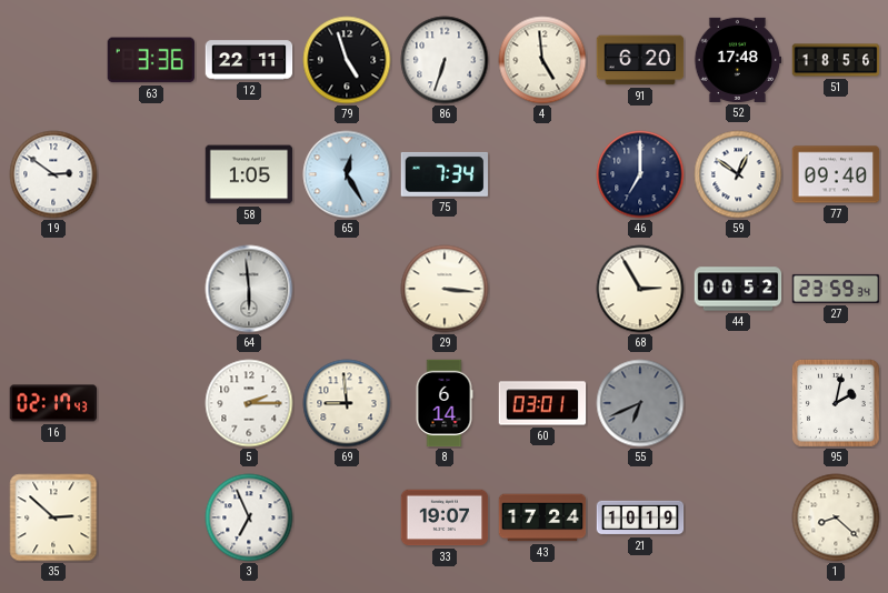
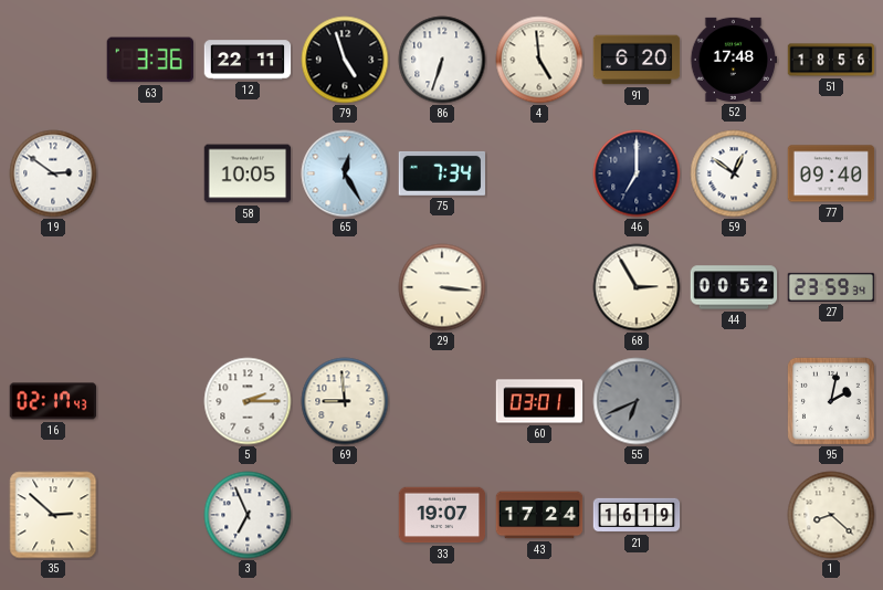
58: 1:05 -> 10:05 (248, 173)
64: 5:59 -> none (249, 289)
8: 6:14 -> none (445, 403)
21: 10:19 -> 16:19 (637, 515)
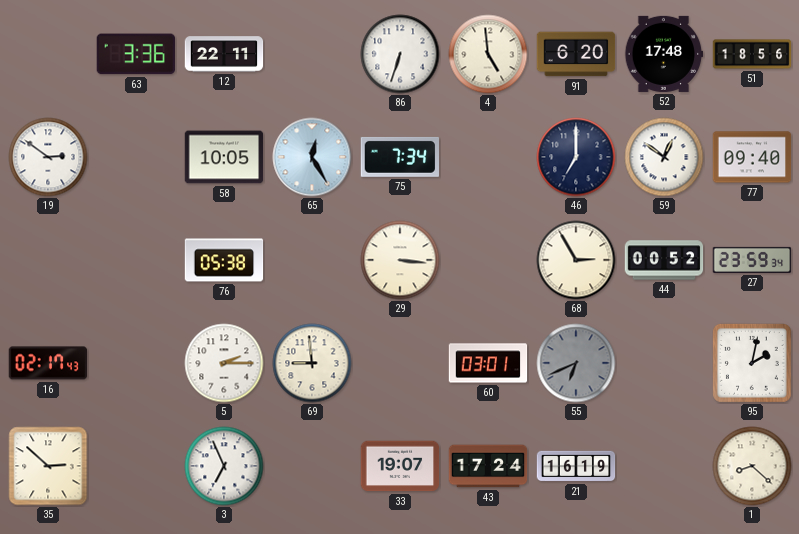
79: 4:57 -> none (345, 60)
76: none -> 05:38 (224, 260)
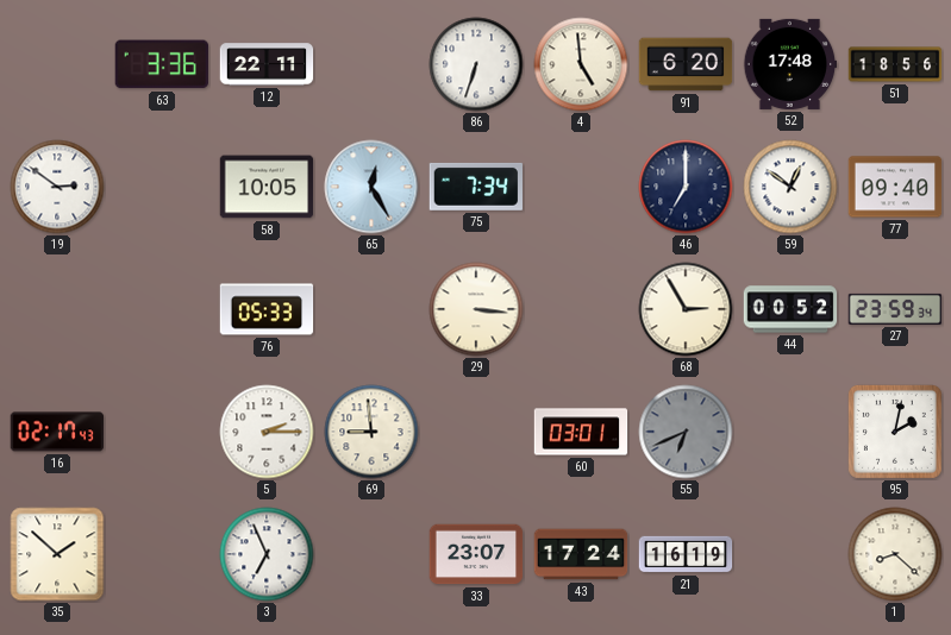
76: 05:38 -> 05:33 (267, 309)
35: 2:52 -> 1:52 (57, 554)
33: 19:07 -> 23:07 (476, 554)
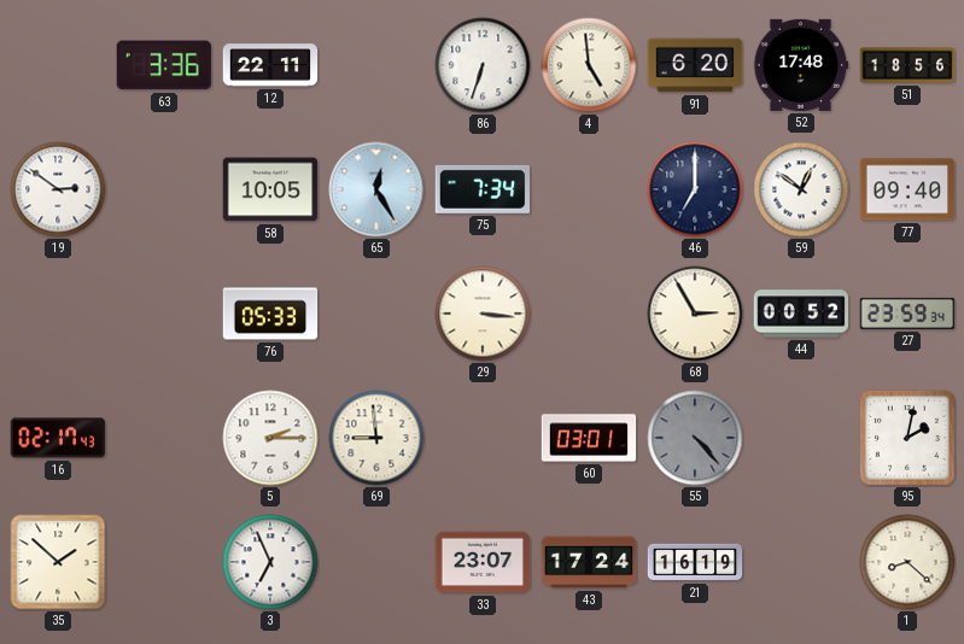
55: 6:41 -> 4:23 (695, 438)
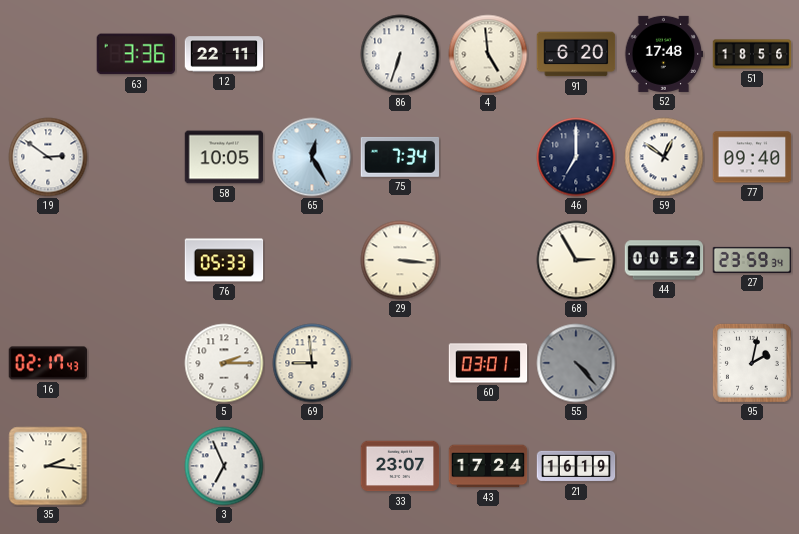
35: 1:52 -> 2:16 (48, 466)
1: 8:22 -> none (907, 562)
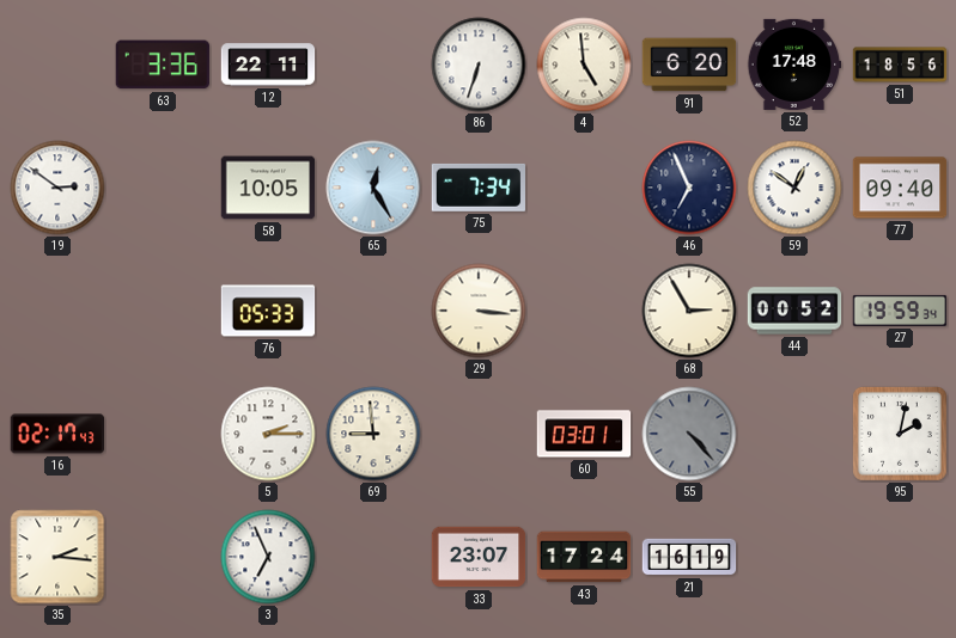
46: 7:00 -> 6:56 (689, 188)
27: 23:59 -> 19:59 (900, 311)
